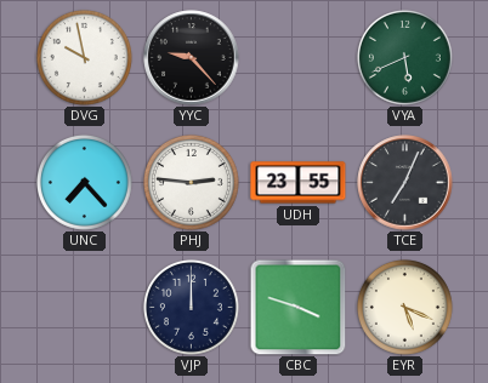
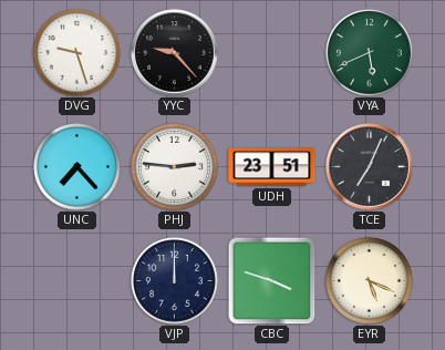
DVG: 9:58 -> 9:27 (76, 52)
UDH: 23:55 -> 23:51 (272, 167)
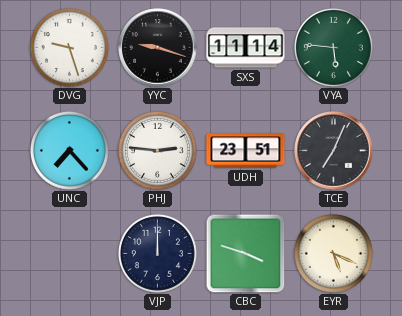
YYC: 9:23 -> 9:18 (158, 48)
SXS: none -> 11:14 (246, 48)
VYA: 5:41 -> 5:46 (333, 47)
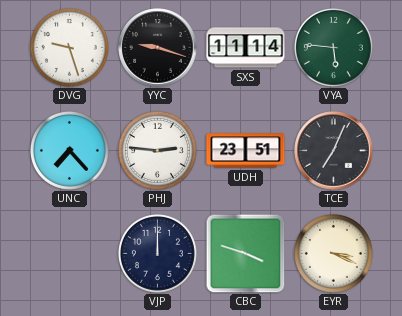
EYR: 5:19 -> 3:19 (333, 253)
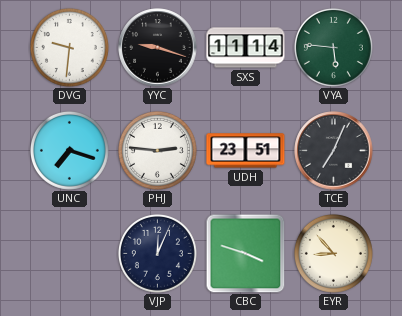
DVG: 9:27 -> 9:31 (69, 47)
UNC: 7:23 -> 7:18 (69, 150)
VJP: 12:00 -> 12:04 (157, 253)
EYR: 3:19 -> 8:53 (333, 253)
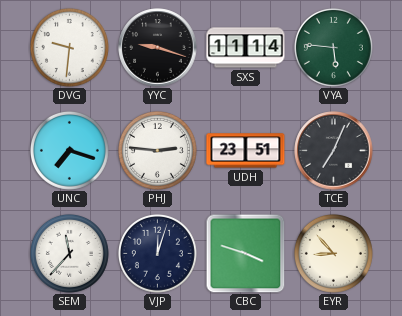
SEM: none -> 11:37 (69, 253)
VJP: 12:04 -> 12:03 (157, 253)
